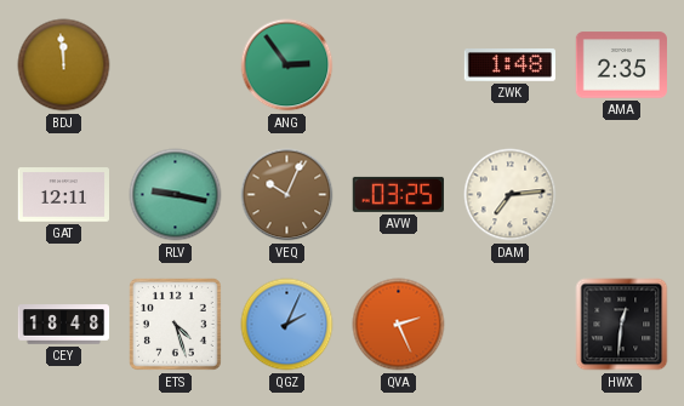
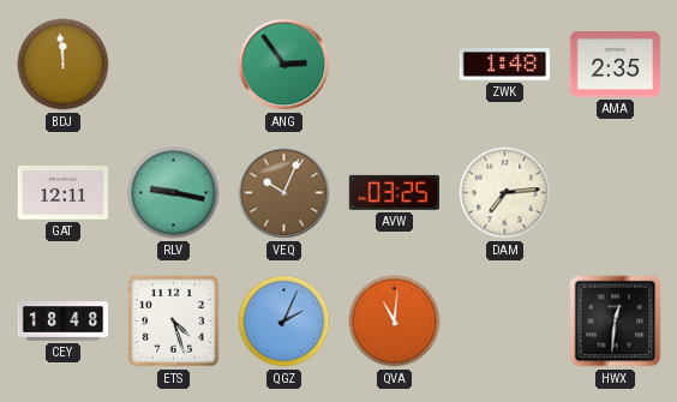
QVA: 2:26 -> 11:01 (395, 322)
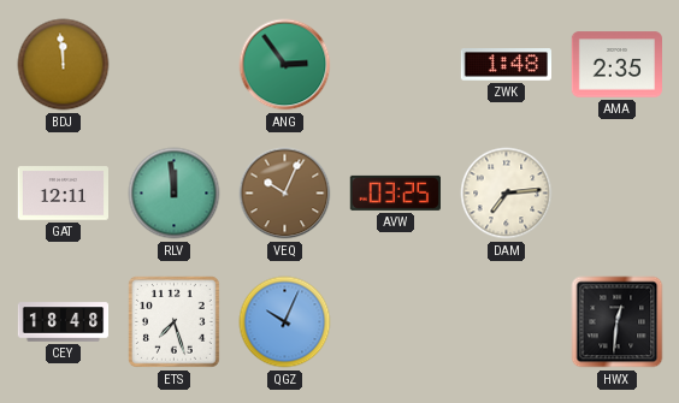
RLV: 9:17 -> 11:59 (175, 194)
ETS: 4:27 -> 7:27 (175, 322)
QGZ: 2:04 -> 10:04 (285, 322)
QVA: 11:01 -> none (395, 322)
